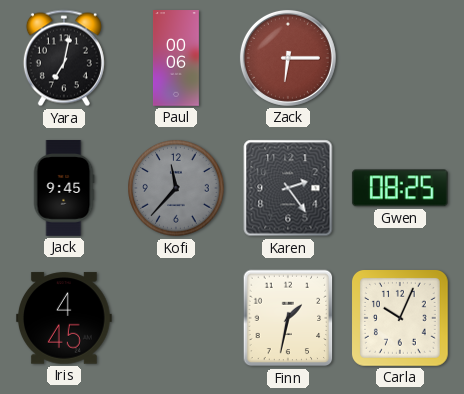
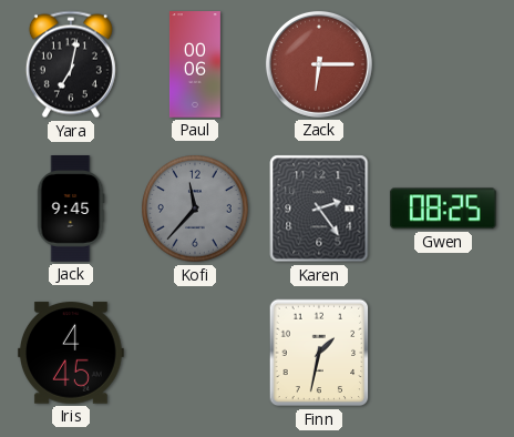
Carla: 10:04 -> none (400, 318)
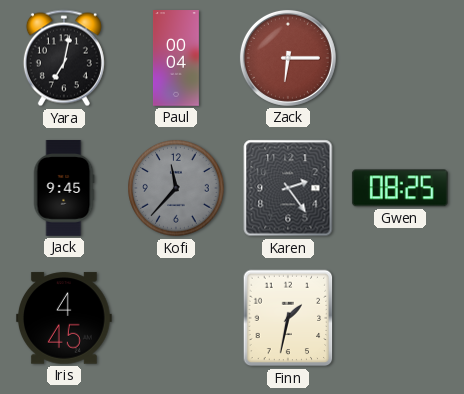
Paul: 00:06 -> 00:04 (176, 58)
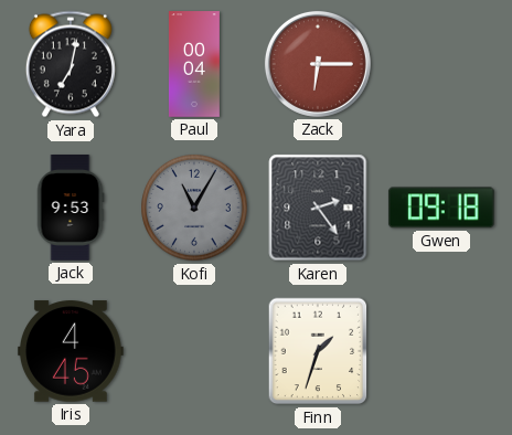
Jack: 9:45 -> 9:53 (71, 209)
Kofi: 11:37 -> 11:05 (194, 208)
Gwen: 08:25 -> 09:18 (441, 208)
Finn: 1:32 -> 1:33 (318, 351)
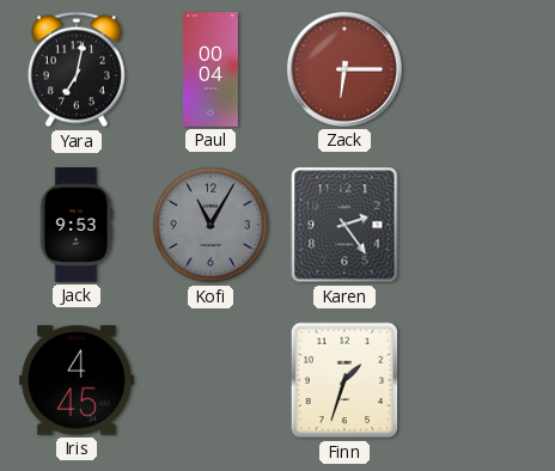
Gwen: 09:18 -> none (441, 208)
